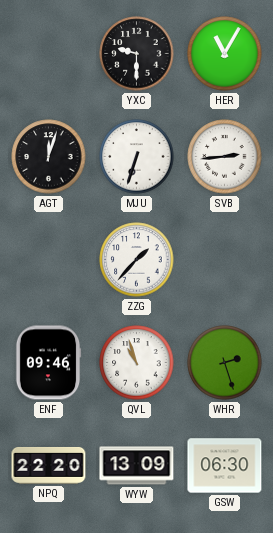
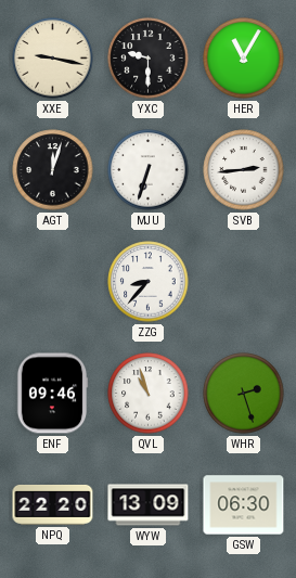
XXE: none -> 9:17 (53, 59)
ZZG: 1:37 -> 8:37 (149, 282)
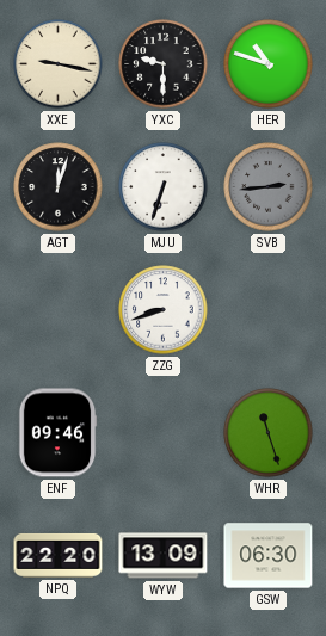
HER: 11:05 -> 10:48 (269, 64)
SVB dial: white -> grey (269, 187)
ZZG: 8:37 -> 8:42 (164, 310)
QVL: 10:57 -> none (149, 394)
WHR: 2:27 -> 11:27 (269, 433)
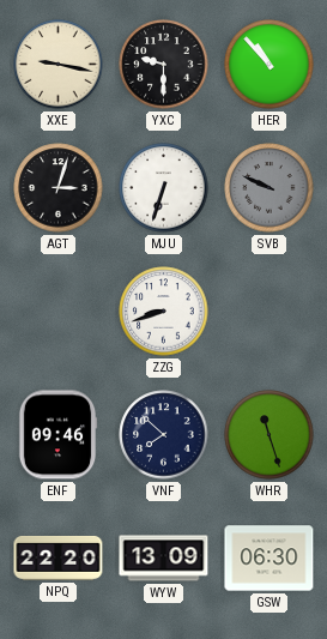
HER: 10:48 -> 10:53 (270, 65)
AGT: 12:03 -> 3:03 (59, 188)
SVB: 2:44 -> 9:49 (270, 188)
VNF: none -> 7:52 (164, 435)
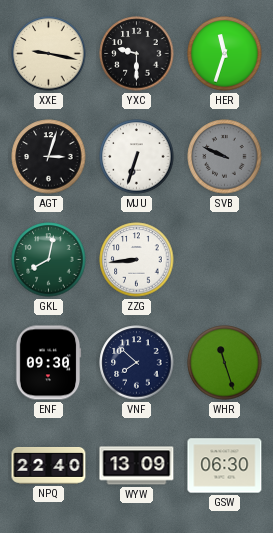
HER: 10:53 -> 11:33 (225, 54)
GKL: none -> 8:02 (49, 260)
ZZG: 8:42 -> 8:44 (137, 260)
ENF: 09:46 -> 09:30 (48, 363)
NPQ: 22:20 -> 22:40 (49, 465)
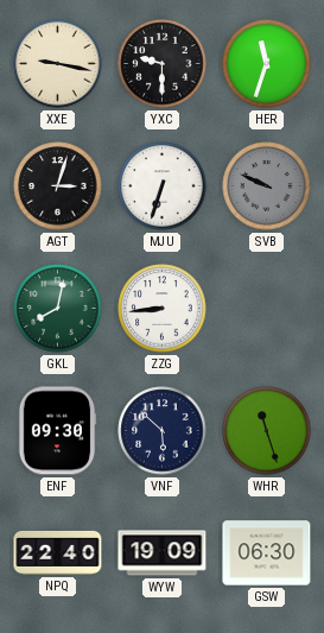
VNF: 7:52 -> 5:52 (163, 431)
WYW: 13:09 -> 19:09 (163, 553)
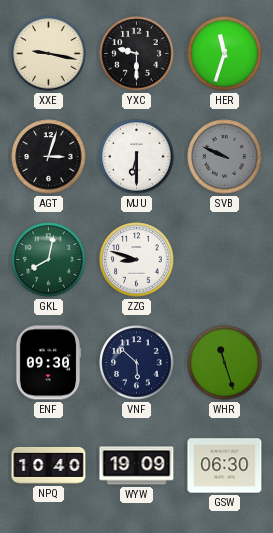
MJU: 6:33 -> 6:30 (137, 157)
ZZG: 8:44 -> 8:48 (137, 260)
NPQ: 22:40 -> 10:40 (49, 465)
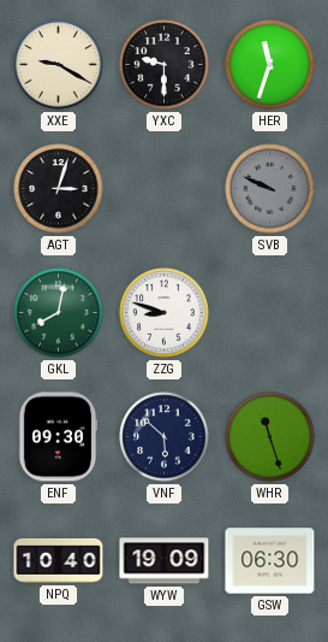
XXE: 9:17 -> 9:20 (59, 65)
MJU: 6:30 -> none (137, 157)
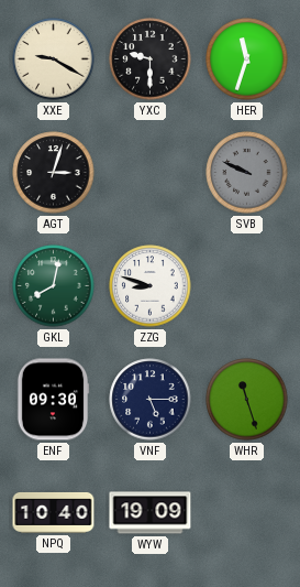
VNF: 5:52 -> 5:15 (151, 400)
GSW: 06:30 -> none (270, 561)
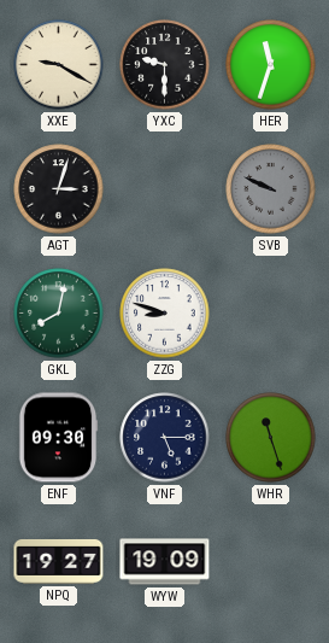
NPQ: 10:40 -> 19:27 (59, 561)
